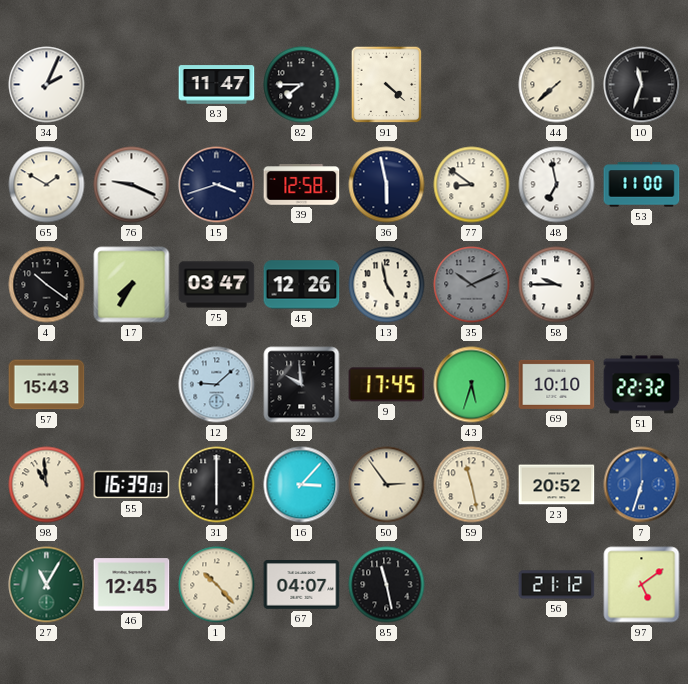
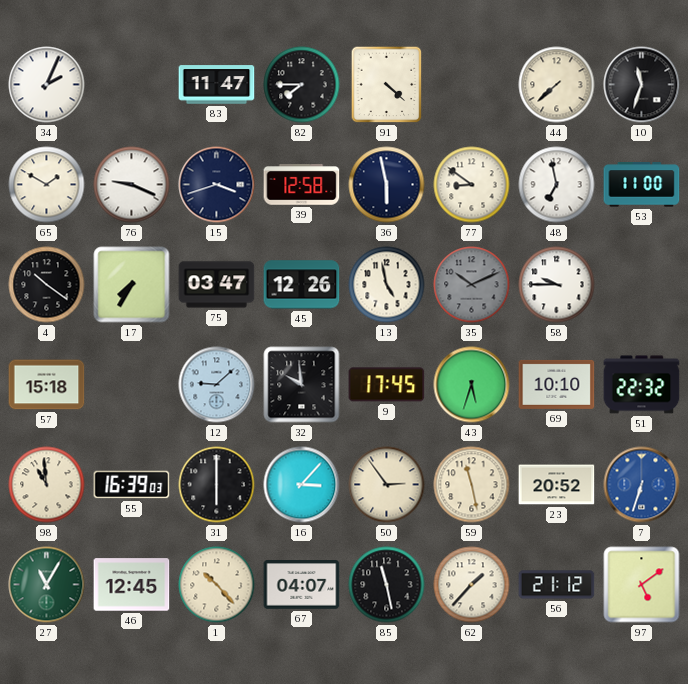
57: 15:43 -> 15:18 (47, 385)
62: none -> 1:37 (472, 585)
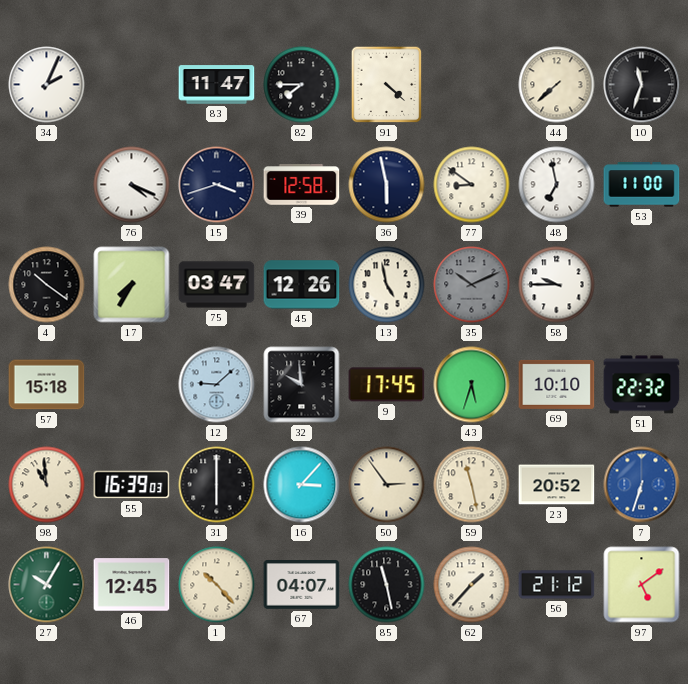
65: 1:50 -> none (47, 185)
76: 9:19 -> 4:19 (132, 185)
27: 11:05 -> 10:05 (47, 585)
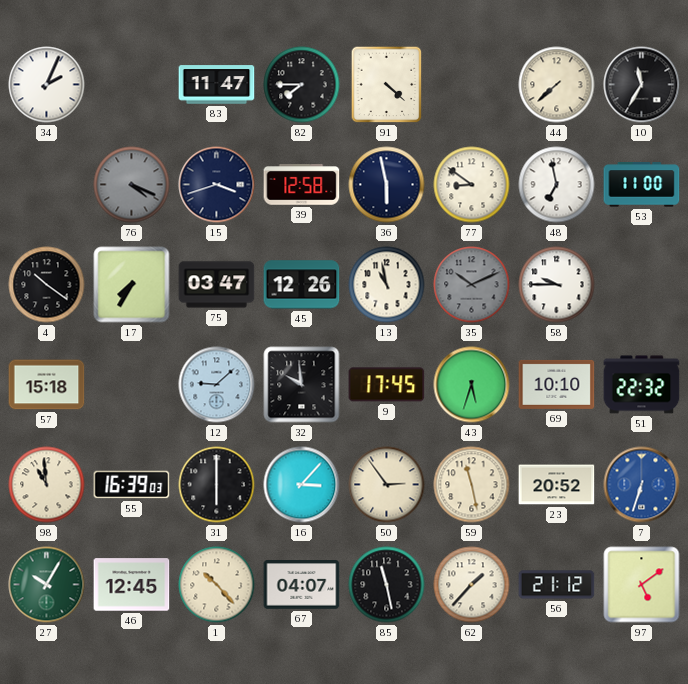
10: 11:33 -> 11:35 (642, 85)
76 dial: white -> grey (132, 185)
13: 4:58 -> 10:58 (387, 285)
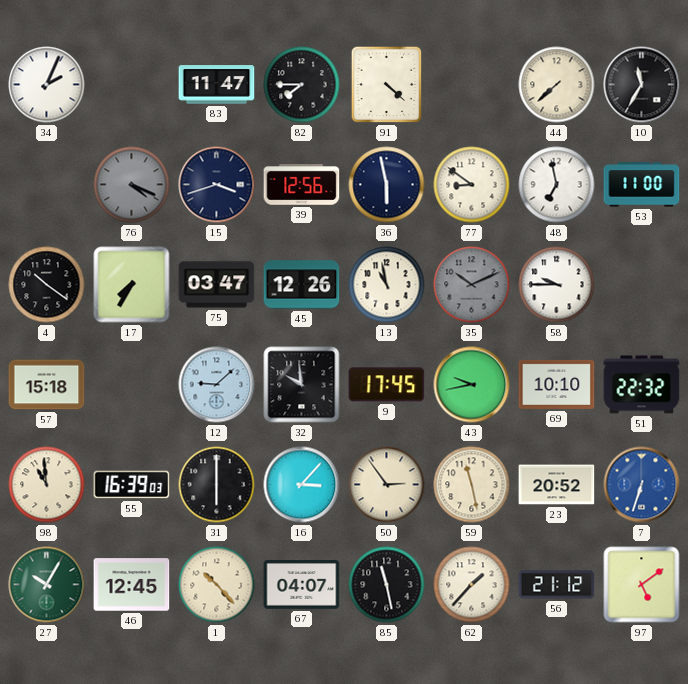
39: 12:58 -> 12:56 (302, 185)
43: 5:33 -> 9:43 (472, 385)
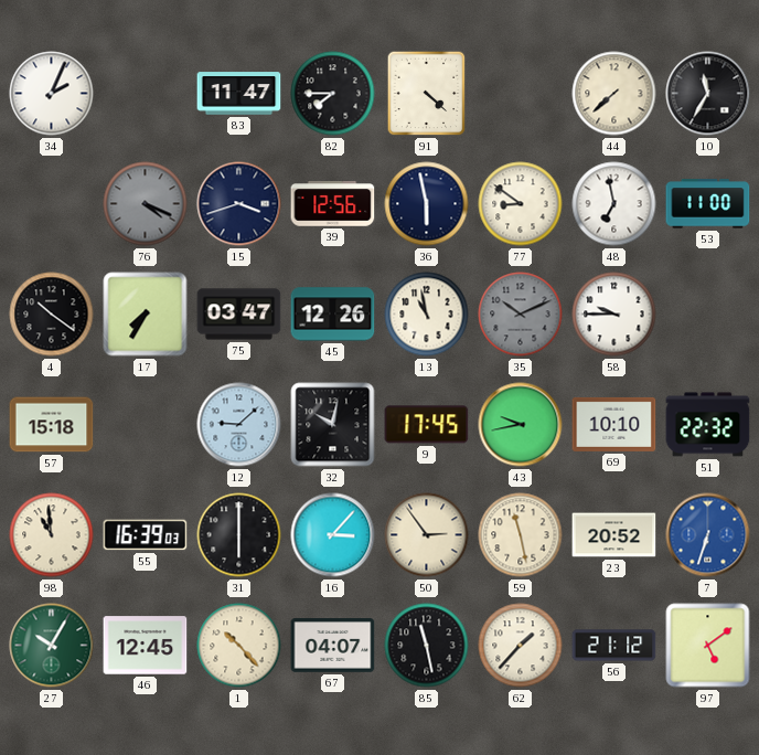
32: 9:59 -> 10:02 (333, 425)
